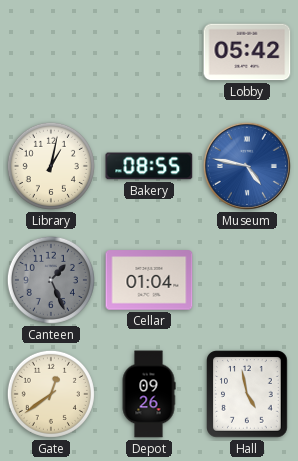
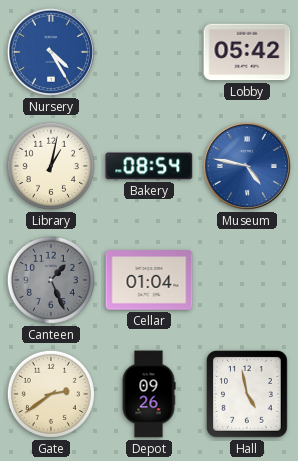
Nursery: none -> 4:25 (51, 52)
Bakery: 08:55 -> 08:54 (149, 166)
Gate: 12:39 -> 2:39 (51, 394)
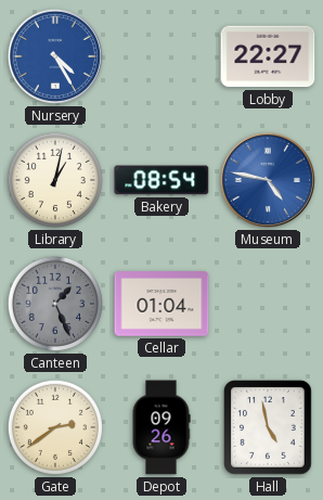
Lobby: 05:42 -> 22:27 (268, 56)
